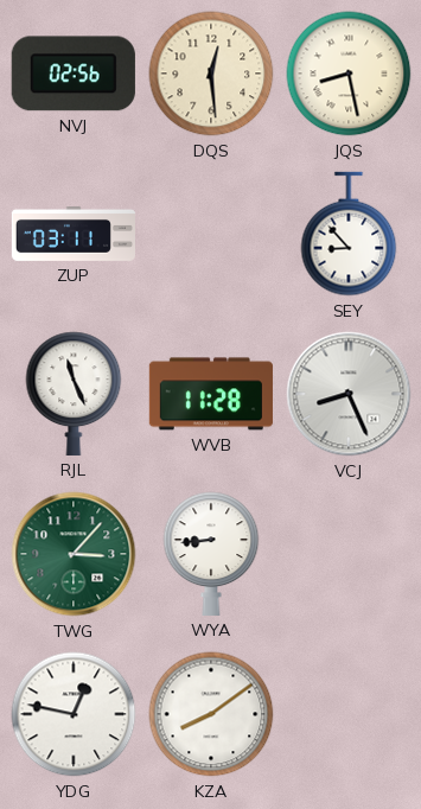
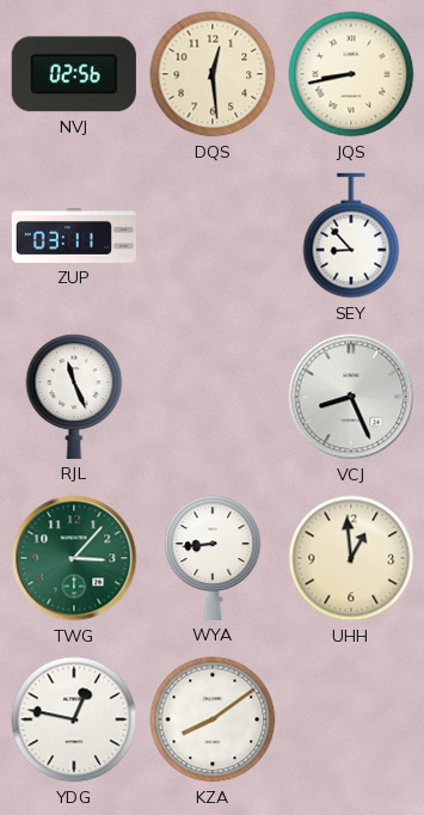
JQS: 8:28 -> 8:43 (351, 74)
WVB: 11:28 -> none (211, 394)
UHH: none -> 12:59 (351, 558)
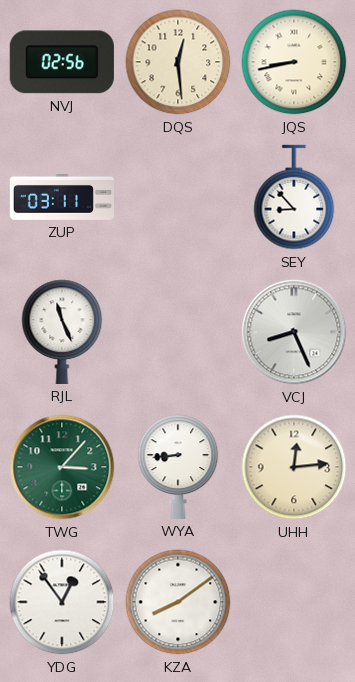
UHH: 12:59 -> 12:14 (294, 467)
YDG: 12:47 -> 12:54 (62, 602)
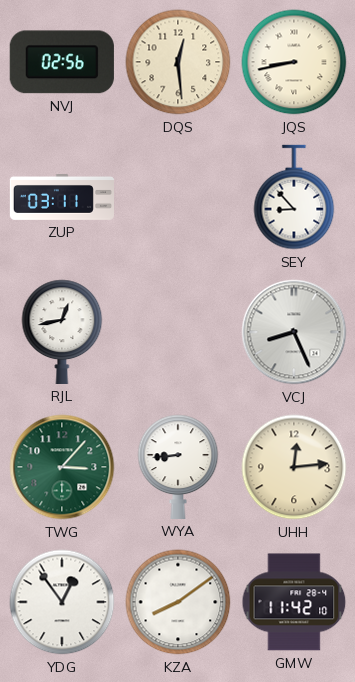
RJL: 11:26 -> 12:43 (62, 332)
GMW: none -> 11:42 (294, 602)
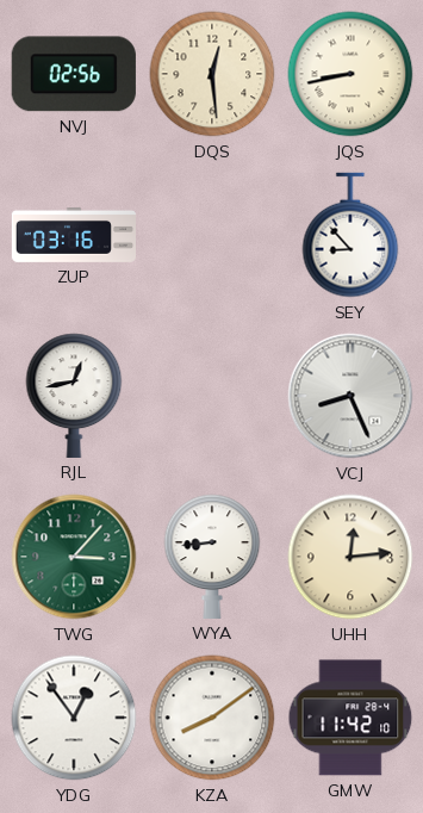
ZUP: 03:11 -> 03:16 (73, 236)
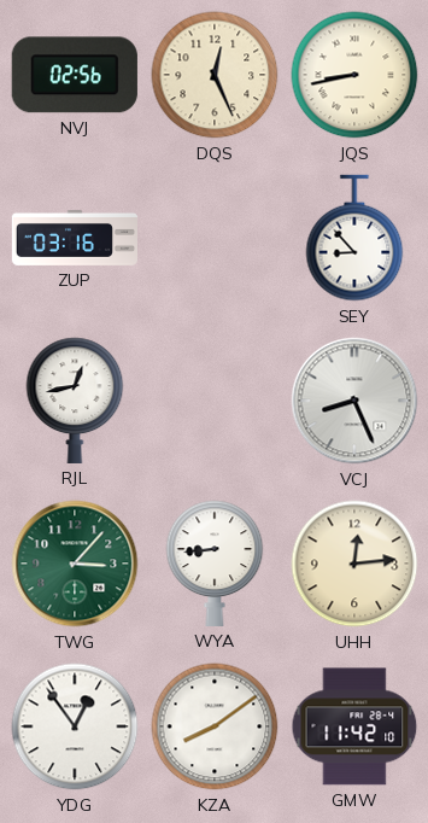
DQS: 12:29 -> 12:26 (215, 75)
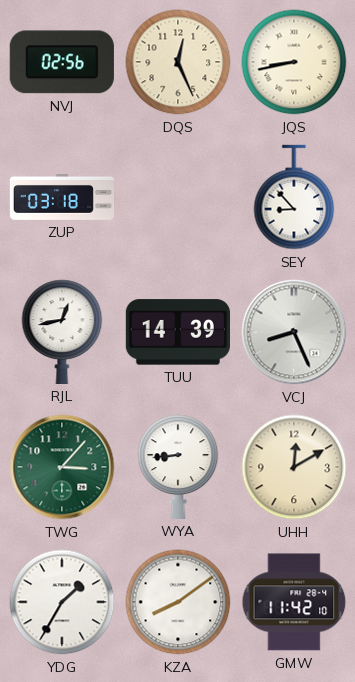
ZUP: 03:16 -> 03:18 (61, 198)
TUU: none -> 14:39 (178, 332)
UHH: 12:14 -> 12:10 (294, 467)
YDG: 12:54 -> 1:35 (62, 602)
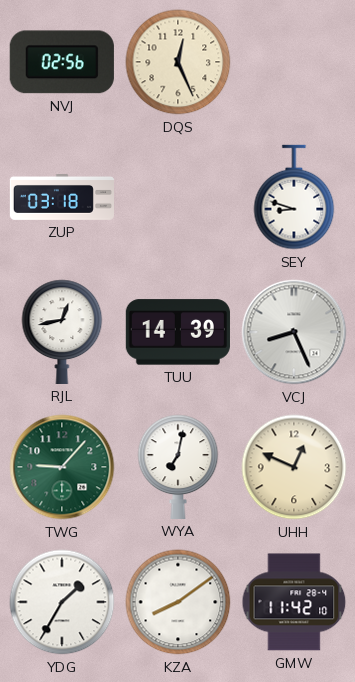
JQS: 8:43 -> none (294, 62)
SEY: 8:53 -> 8:48 (294, 197)
TWG: 3:07 -> 9:07 (62, 467)
WYA: 8:44 -> 7:02 (178, 467)
UHH: 12:10 -> 12:49 (294, 467)
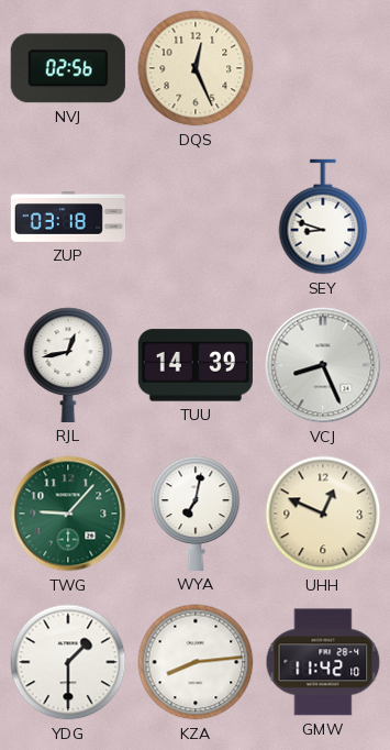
YDG: 1:35 -> 1:30 (68, 662)
KZA: 8:09 -> 8:14 (196, 662)
